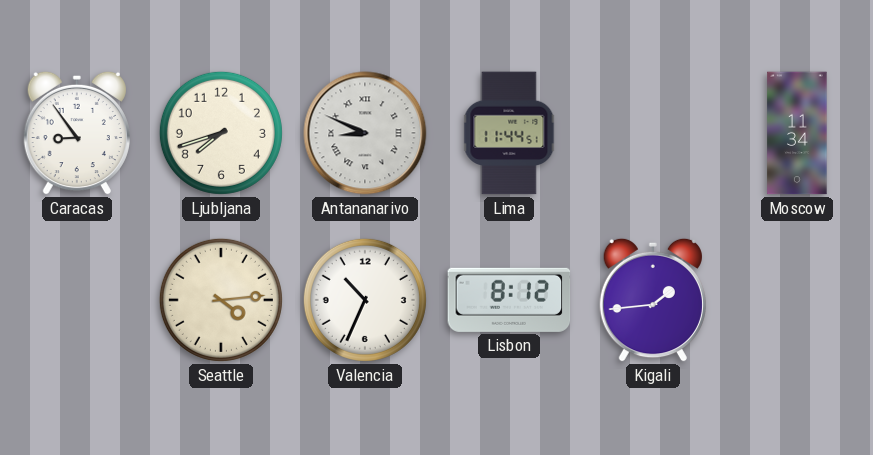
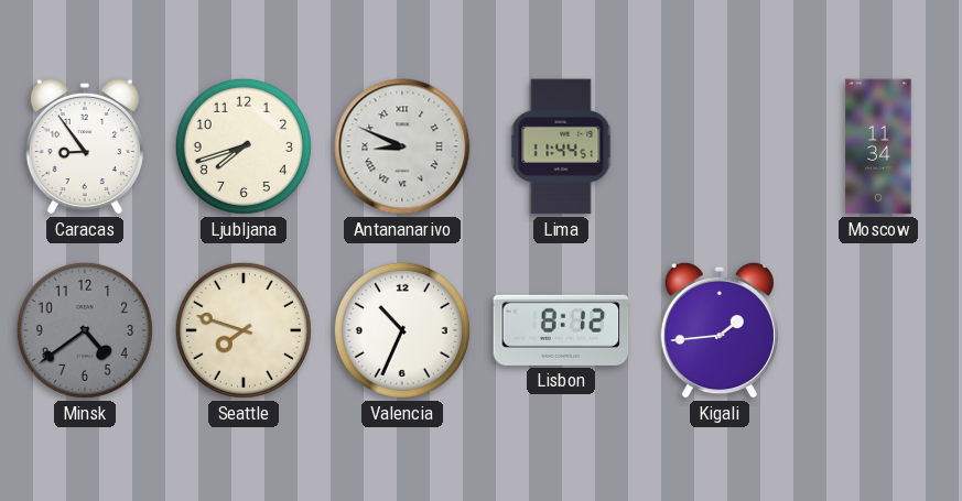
Minsk: none -> 4:39 (85, 330)
Seattle: 4:14 -> 7:48 (244, 330)
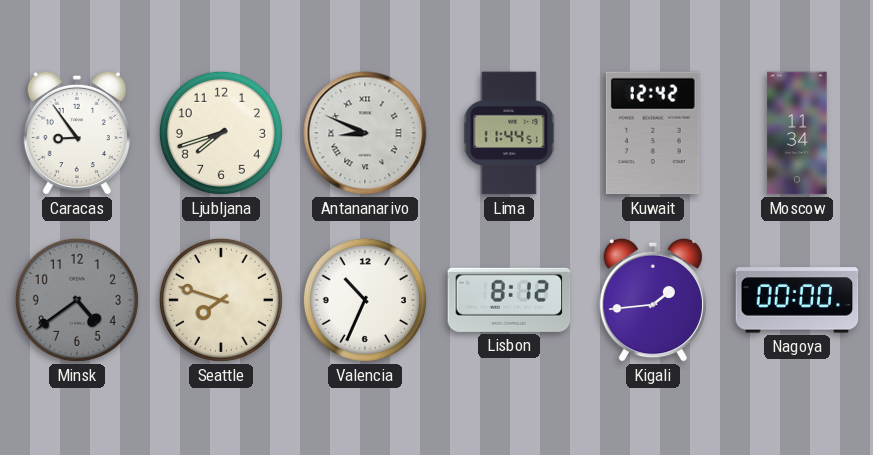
Kuwait: none -> 12:42 (653, 133)
Nagoya: none -> 00:00 (797, 300)
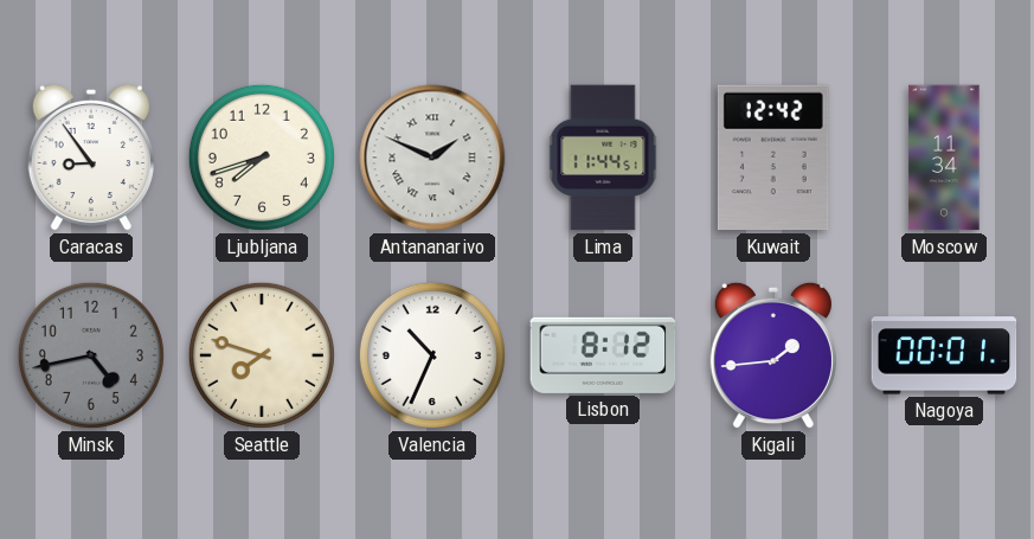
Antananarivo: 8:49 -> 1:49 (432, 158)
Minsk: 4:39 -> 4:43 (91, 355)
Nagoya: 00:00 -> 00:01 (944, 355)
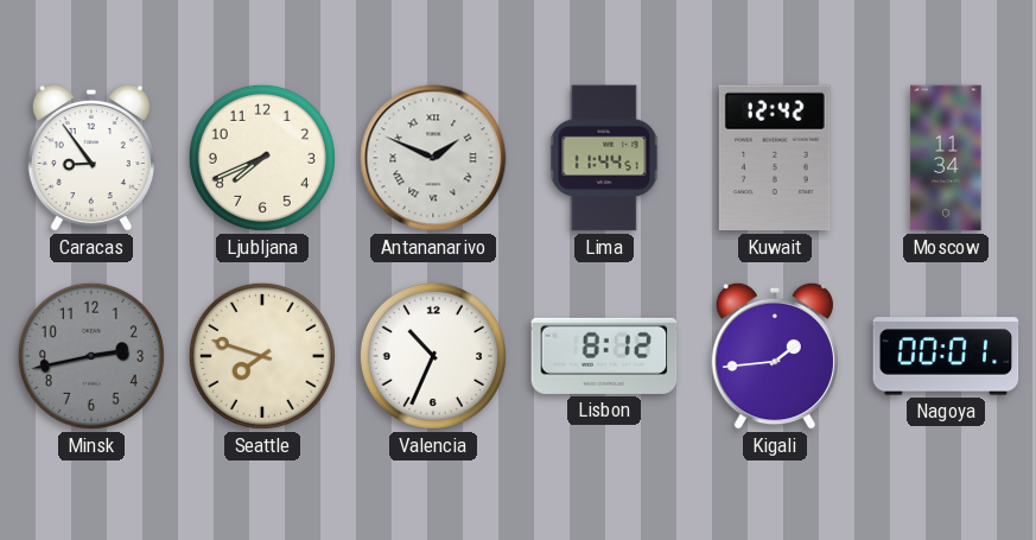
Ljubljana: 7:42 -> 7:41 (262, 158)
Minsk: 4:43 -> 2:43 (91, 356)
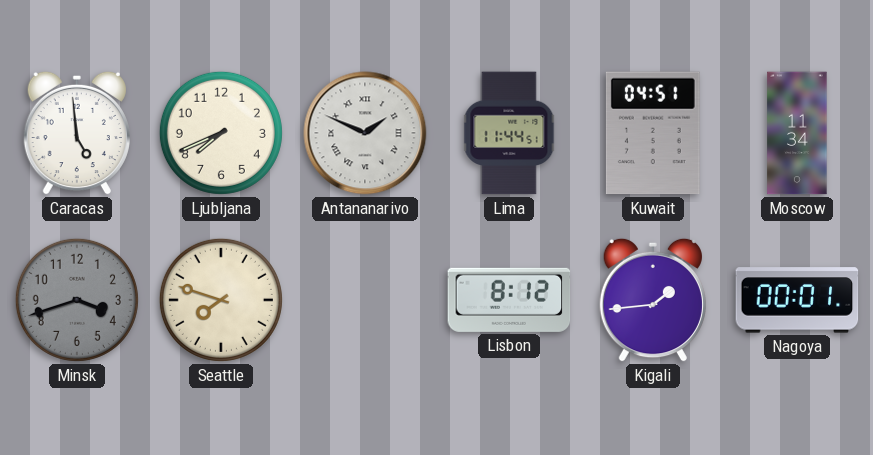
Caracas: 8:54 -> 4:59 (77, 133)
Kuwait: 12:42 -> 04:51 (653, 133)
Minsk: 2:43 -> 3:42 (77, 300)
Valencia: 10:34 -> none (433, 356)
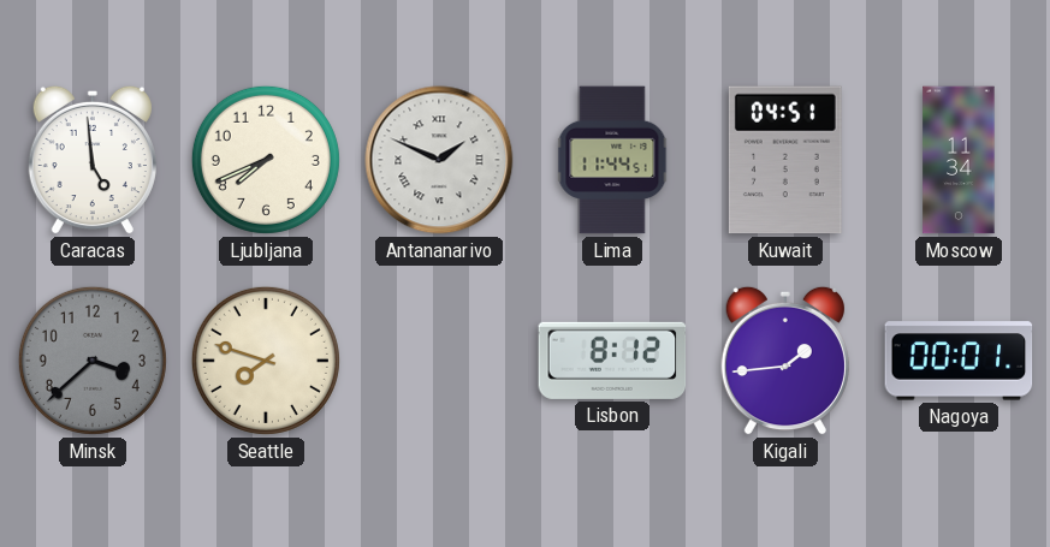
Minsk: 3:42 -> 3:38 (93, 361)
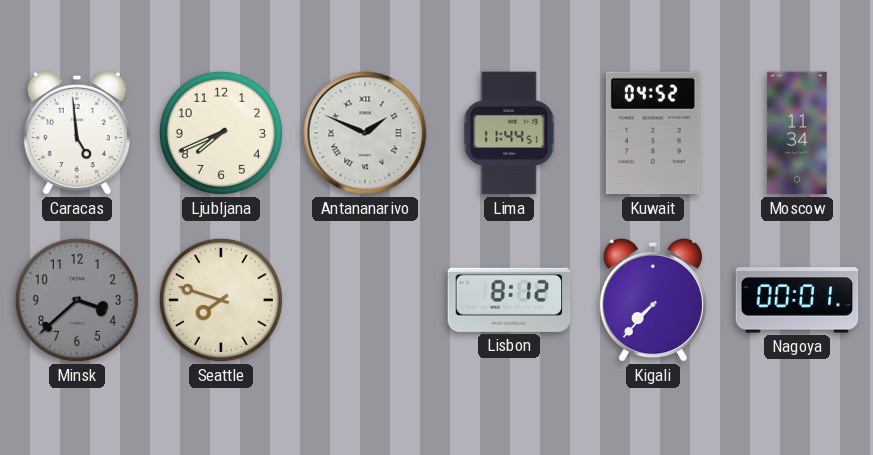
Kuwait: 04:51 -> 04:52 (653, 133)
Kigali: 1:44 -> 7:37 (653, 300)
